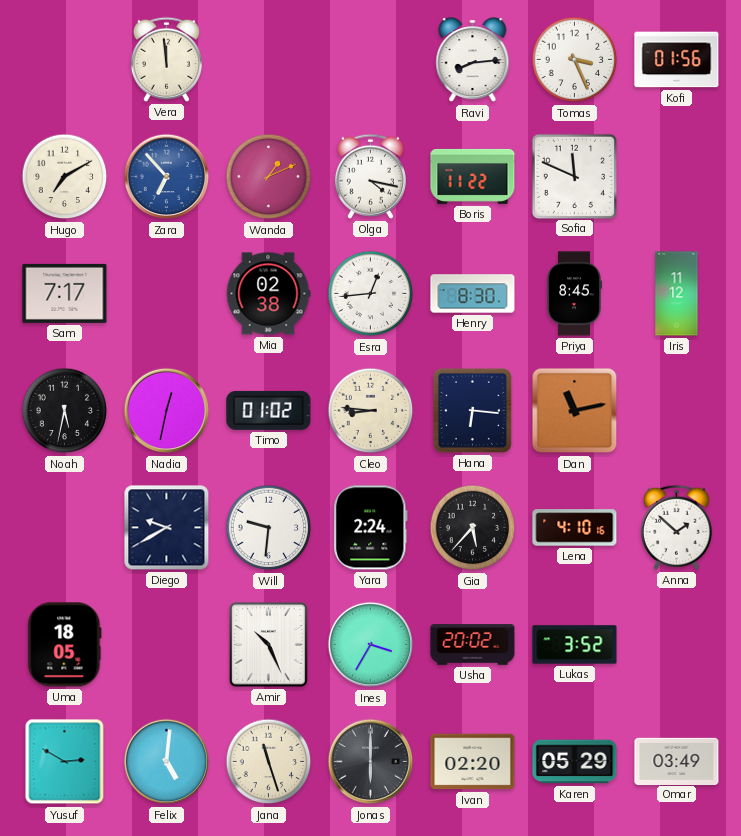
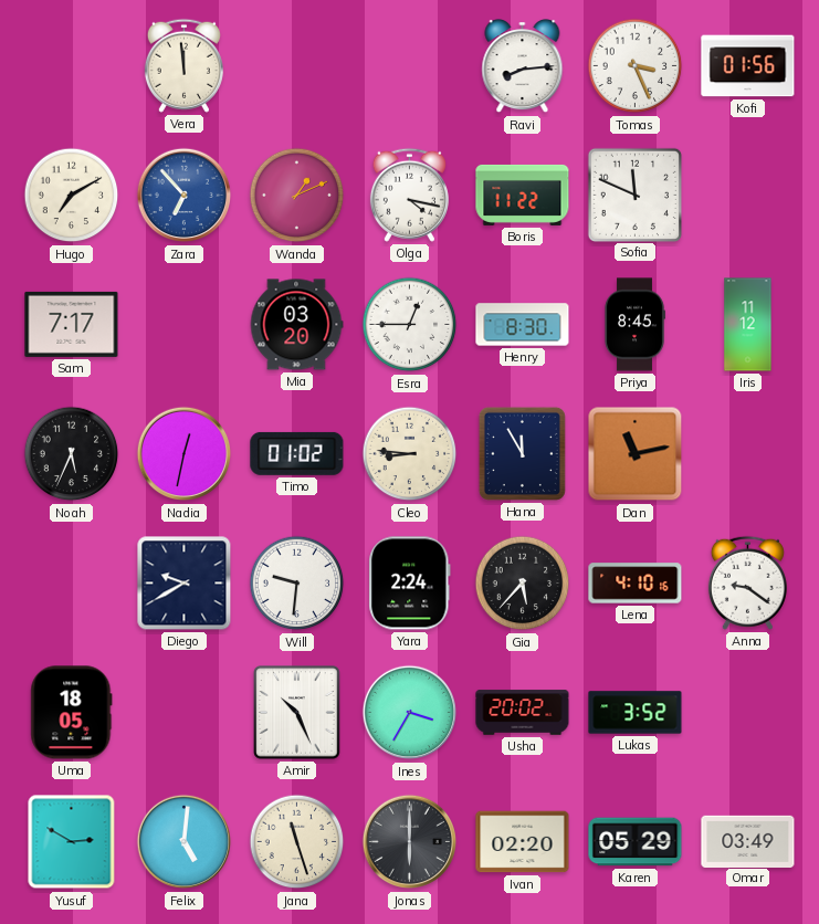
Mia: 02:38 -> 03:20 (296, 325)
Esra: 12:44 -> 12:45 (410, 325)
Noah: 5:32 -> 5:34 (72, 454)
Hana: 6:16 -> 11:55 (522, 453)
Anna: 1:52 -> 9:21 (747, 582)
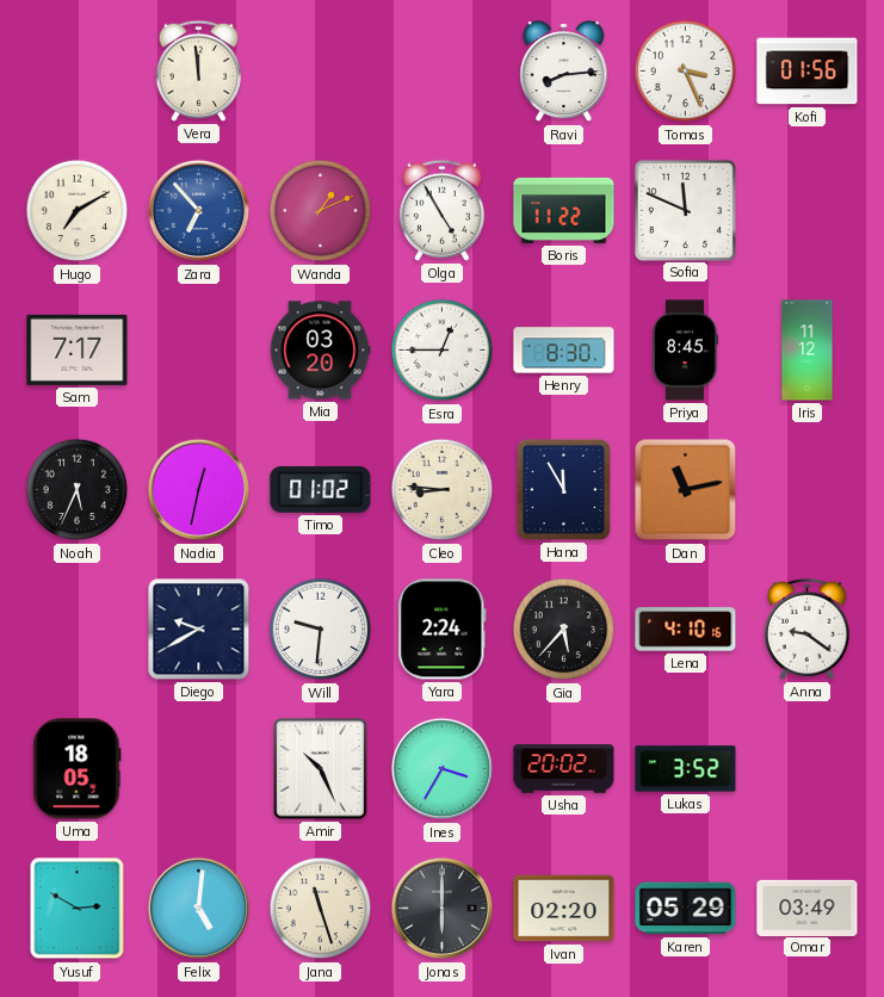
Olga: 4:17 -> 4:55 (441, 210)
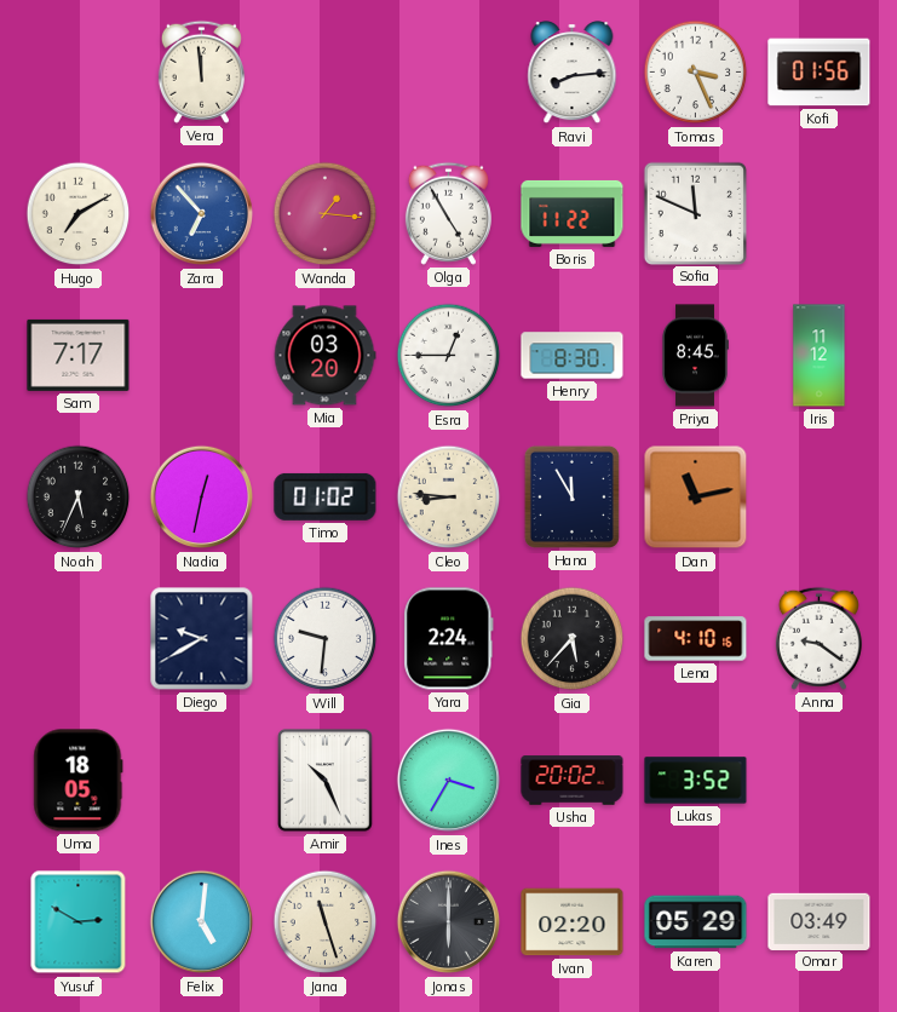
Wanda: 1:11 -> 1:16 (326, 214)
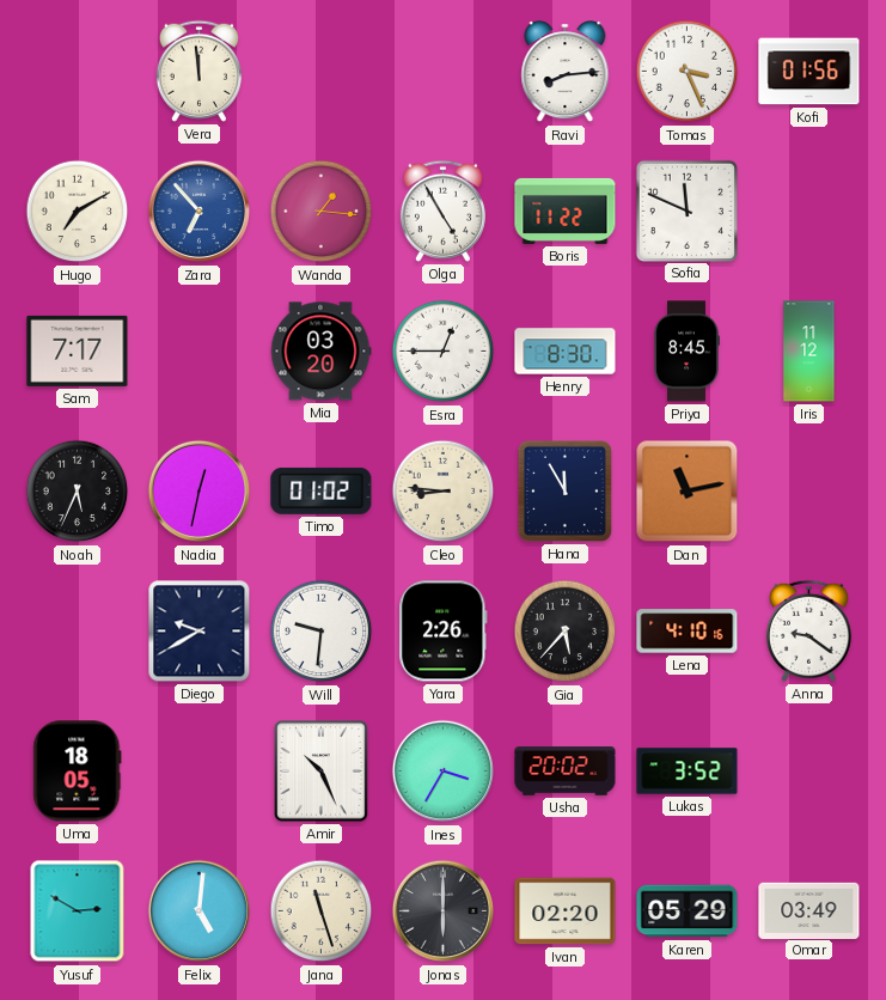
Yara: 2:24 -> 2:26 (444, 632)
